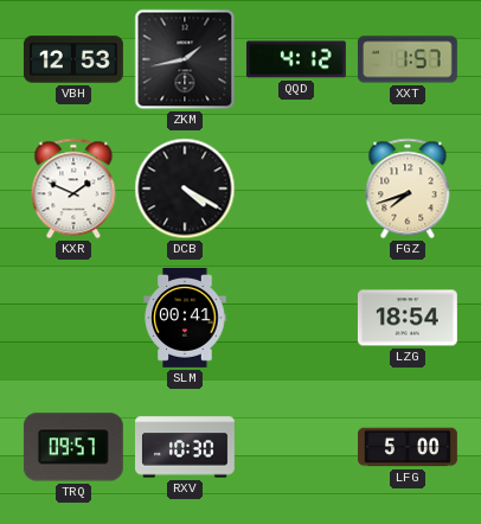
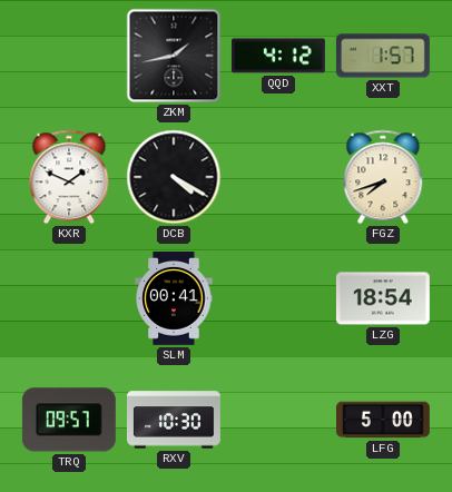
VBH: 12:53 -> none (73, 59)
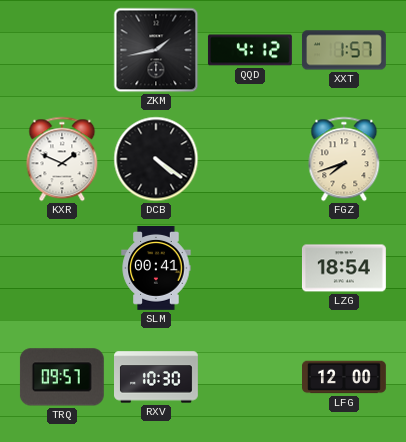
DCB: 4:20 -> 4:21 (156, 159)
LFG: 5:00 -> 12:00 (345, 377)
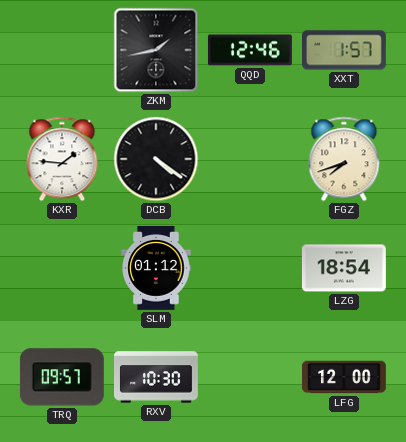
QQD: 4:12 -> 12:46 (250, 50)
KXR: 1:49 -> 1:46 (62, 159)
SLM: 00:41 -> 01:12 (156, 269)
